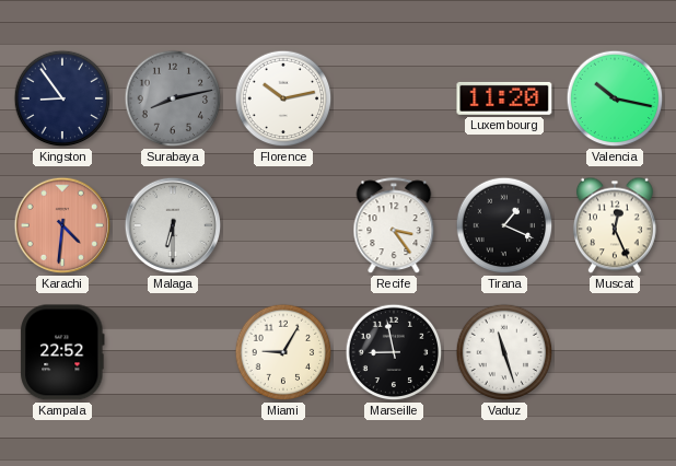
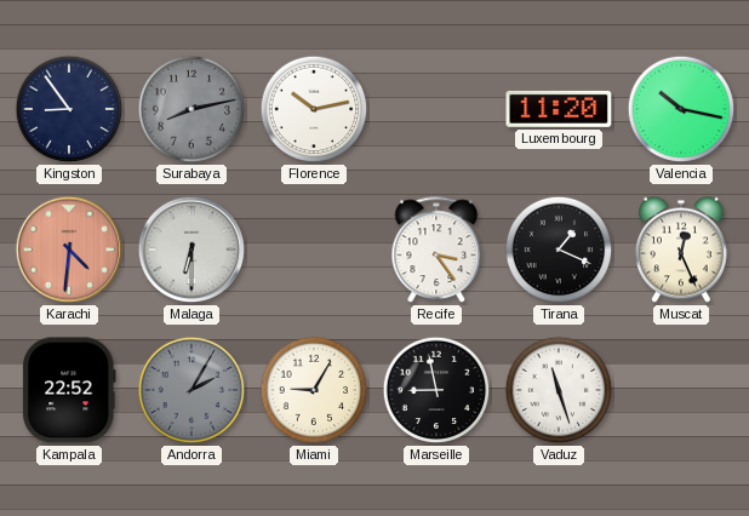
Andorra: none -> 2:05 (191, 390)
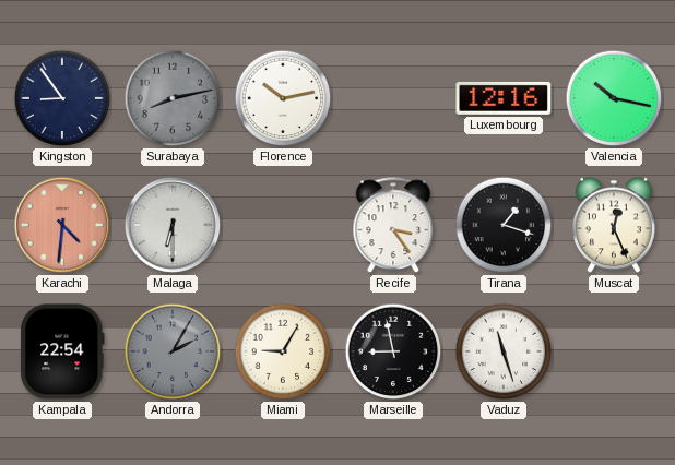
Luxembourg: 11:20 -> 12:16 (504, 98)
Tirana: 1:19 -> 1:18 (504, 225)
Kampala: 22:52 -> 22:54 (63, 351)
